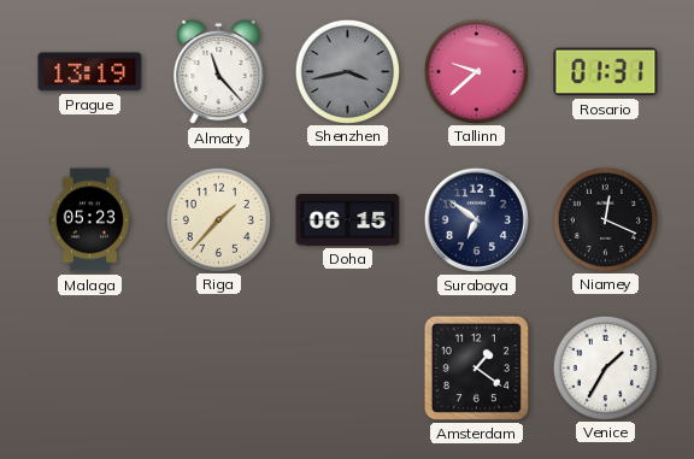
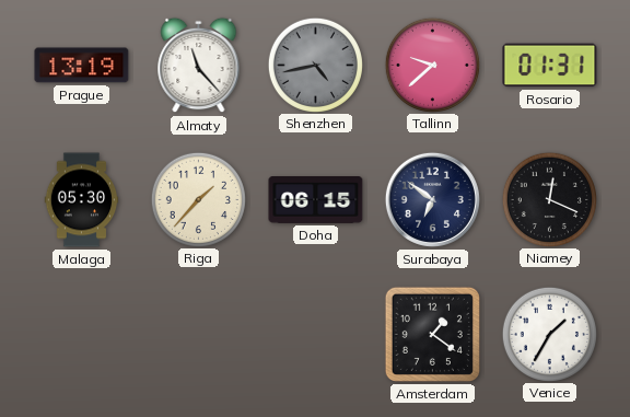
Shenzhen: 3:43 -> 4:43 (315, 65)
Malaga: 05:23 -> 05:30 (82, 200)
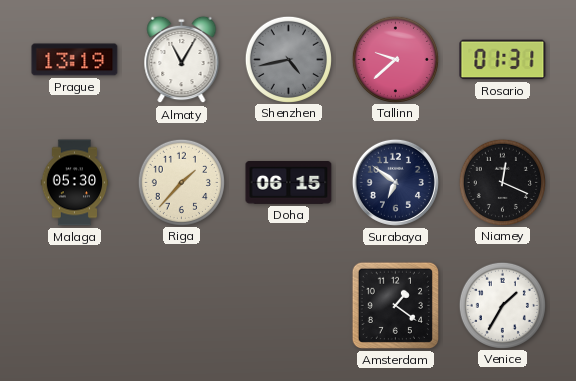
Almaty: 11:23 -> 11:05 (182, 60)
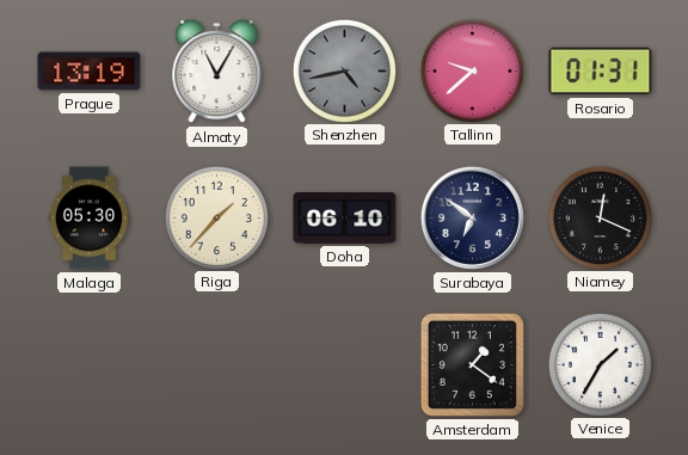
Doha: 06:15 -> 06:10 (345, 219)
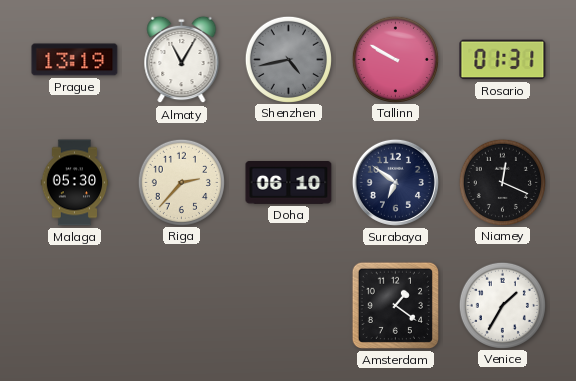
Tallinn: 9:38 -> 9:50 (395, 59)
Riga: 1:37 -> 2:37 (181, 182)
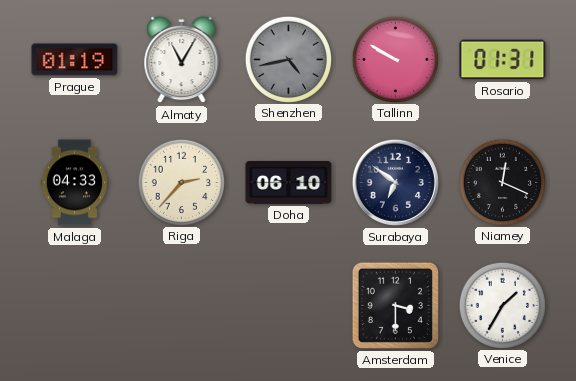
Prague: 13:19 -> 01:19 (75, 60)
Malaga: 05:30 -> 04:33 (75, 183)
Amsterdam: 1:21 -> 3:30 (395, 305)
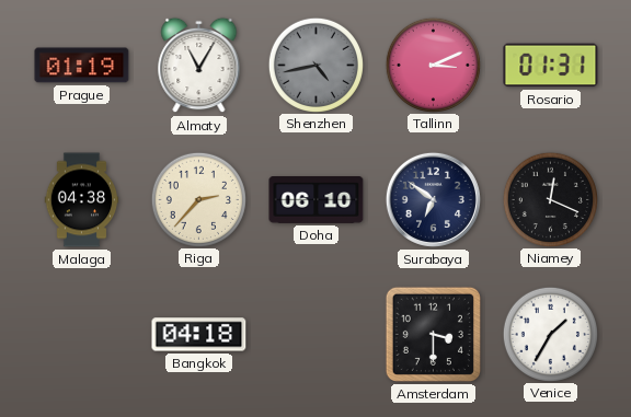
Tallinn: 9:50 -> 3:11 (433, 65)
Malaga: 04:33 -> 04:38 (82, 200)
Bangkok: none -> 04:18 (199, 335)
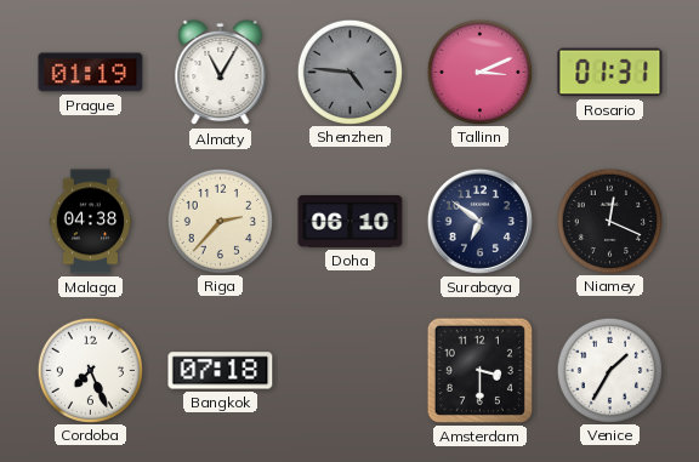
Shenzhen: 4:43 -> 4:46 (349, 72)
Cordoba: none -> 7:26 (90, 370)
Bangkok: 04:18 -> 07:18 (221, 371)
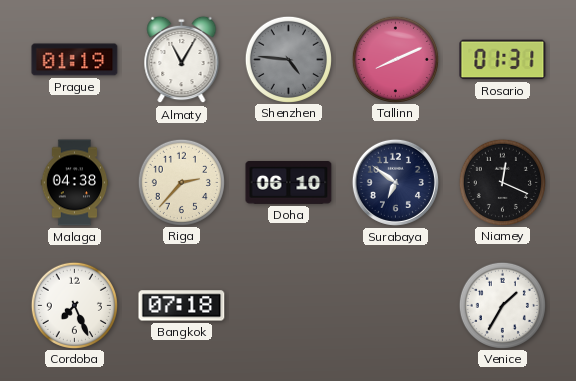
Tallinn: 3:11 -> 8:11 (395, 59)
Amsterdam: 3:30 -> none (479, 370)
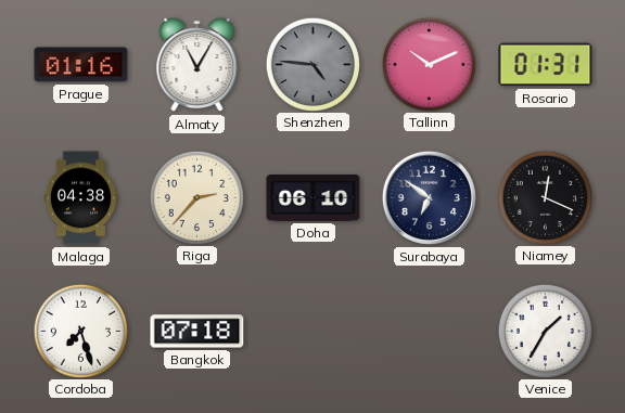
Prague: 01:19 -> 01:16 (81, 65)
Tallinn: 8:11 -> 10:11 (429, 64)
Cordoba: 7:26 -> 7:27 (80, 331)
